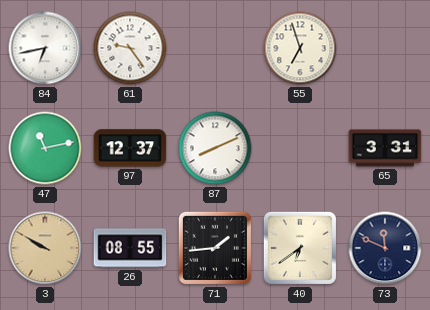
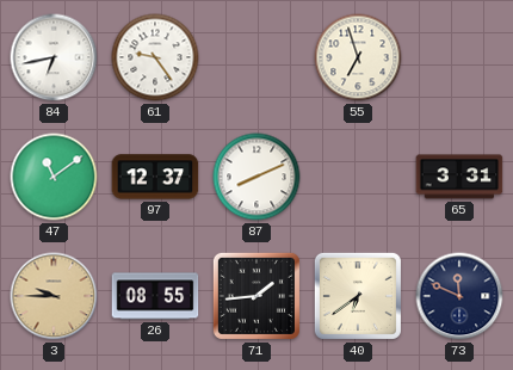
47: 11:13 -> 11:09 (54, 177)
3: 9:50 -> 9:45 (54, 296)
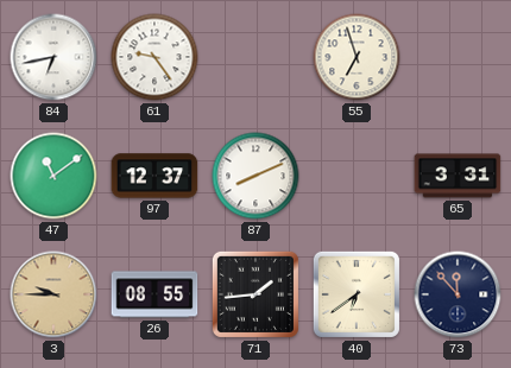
73: 11:49 -> 11:53 (458, 294)
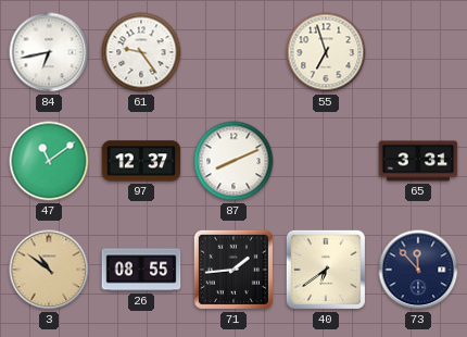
3: 9:45 -> 10:51 (49, 270)
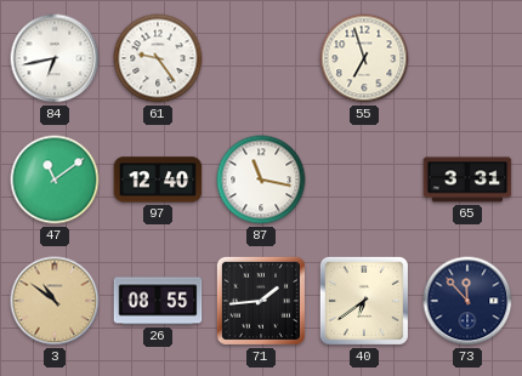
97: 12:37 -> 12:40 (158, 180)
87: 8:11 -> 11:17 (261, 180)
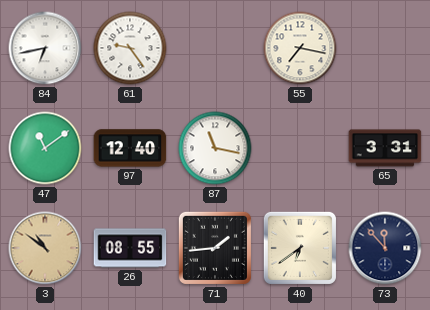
55: 6:57 -> 7:17 (300, 48)
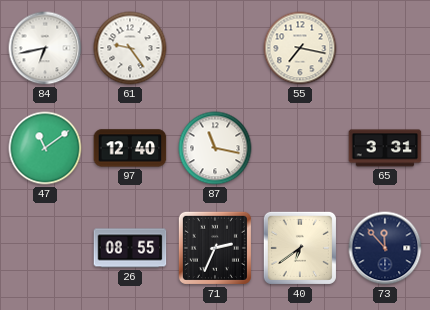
3: 10:51 -> none (45, 248)
71: 1:44 -> 2:34 (215, 248)
